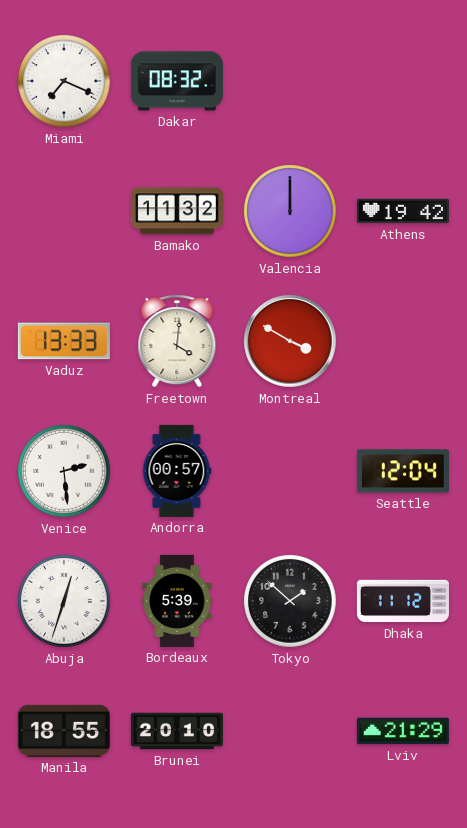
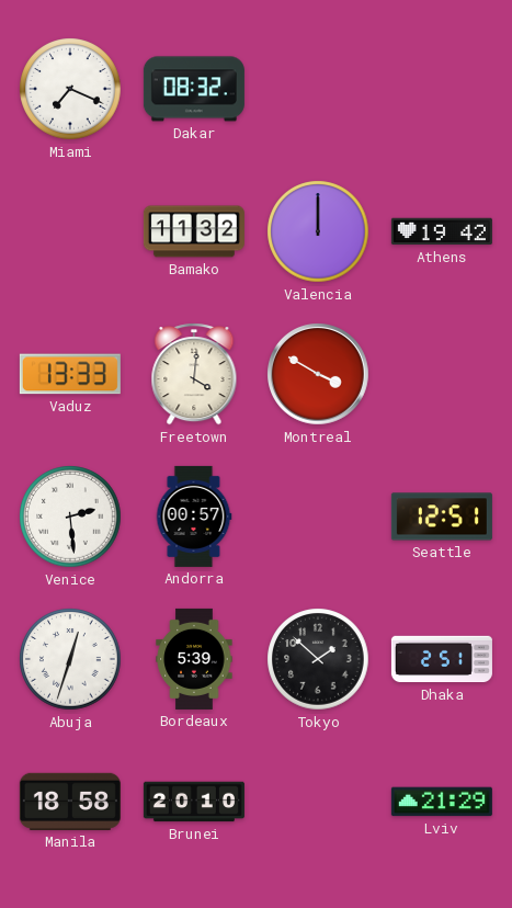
Seattle: 12:04 -> 12:51 (442, 517)
Dhaka: 11:12 -> 2:51 (442, 659)
Manila: 18:55 -> 18:58 (70, 802)
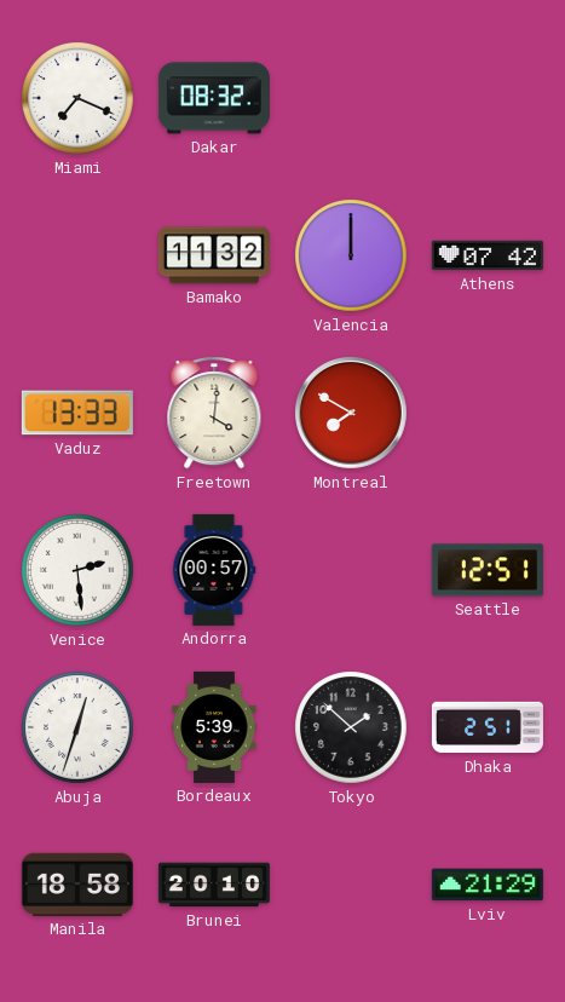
Athens: 19:42 -> 07:42 (488, 255)
Montreal: 3:50 -> 7:50 (352, 414)
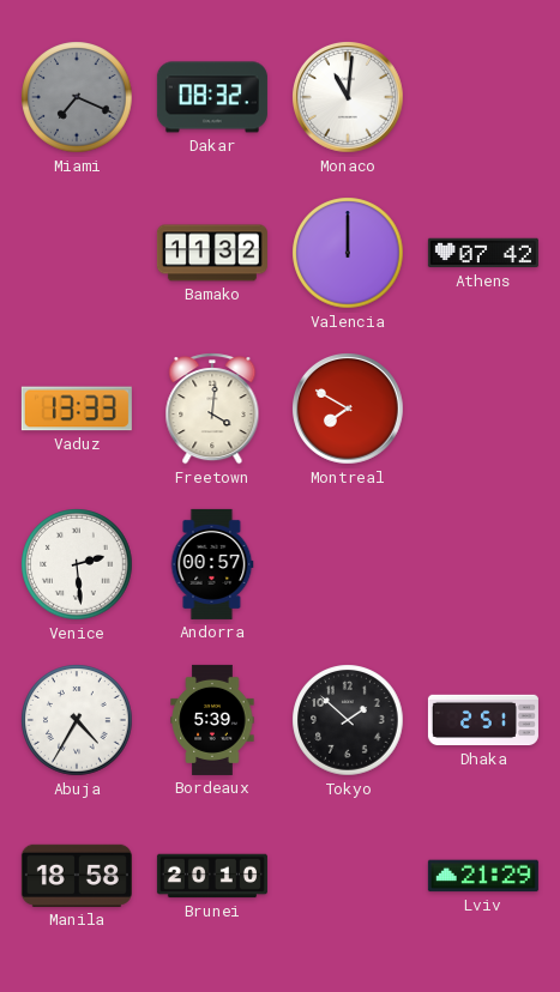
Miami dial: white -> grey (77, 97)
Monaco: none -> 11:01 (349, 98)
Seattle: 12:51 -> none (488, 570)
Abuja: 12:33 -> 4:35 (77, 720)
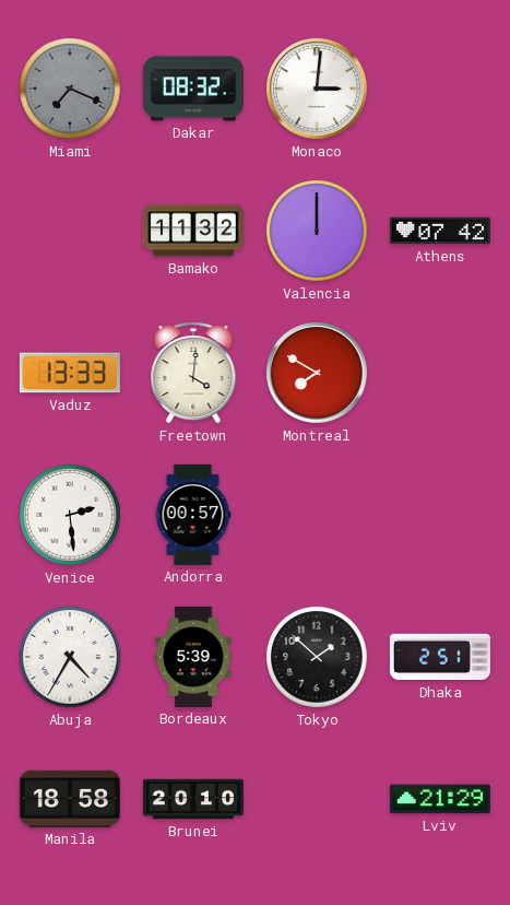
Monaco: 11:01 -> 3:01 (318, 90)
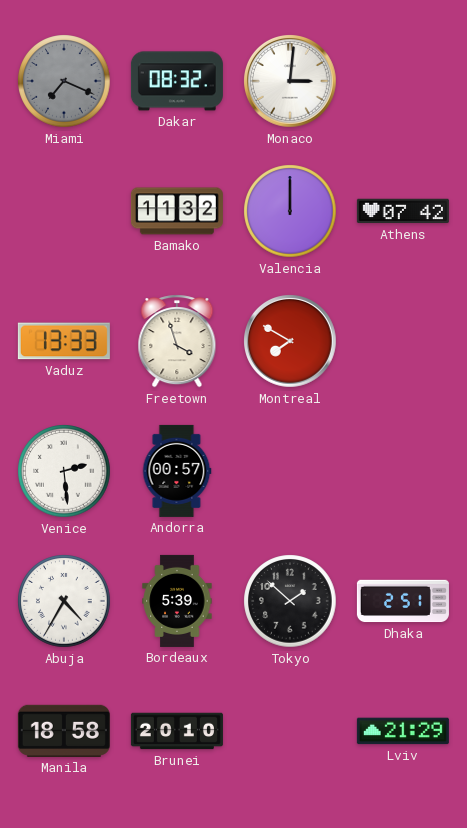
Freetown: 4:01 -> 3:57 (177, 341)
